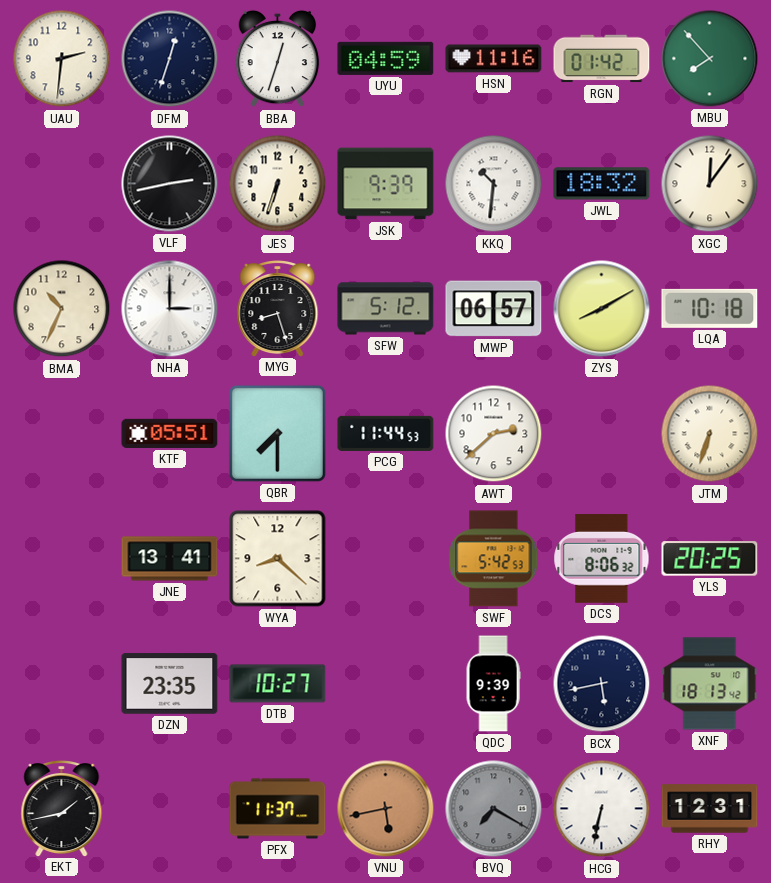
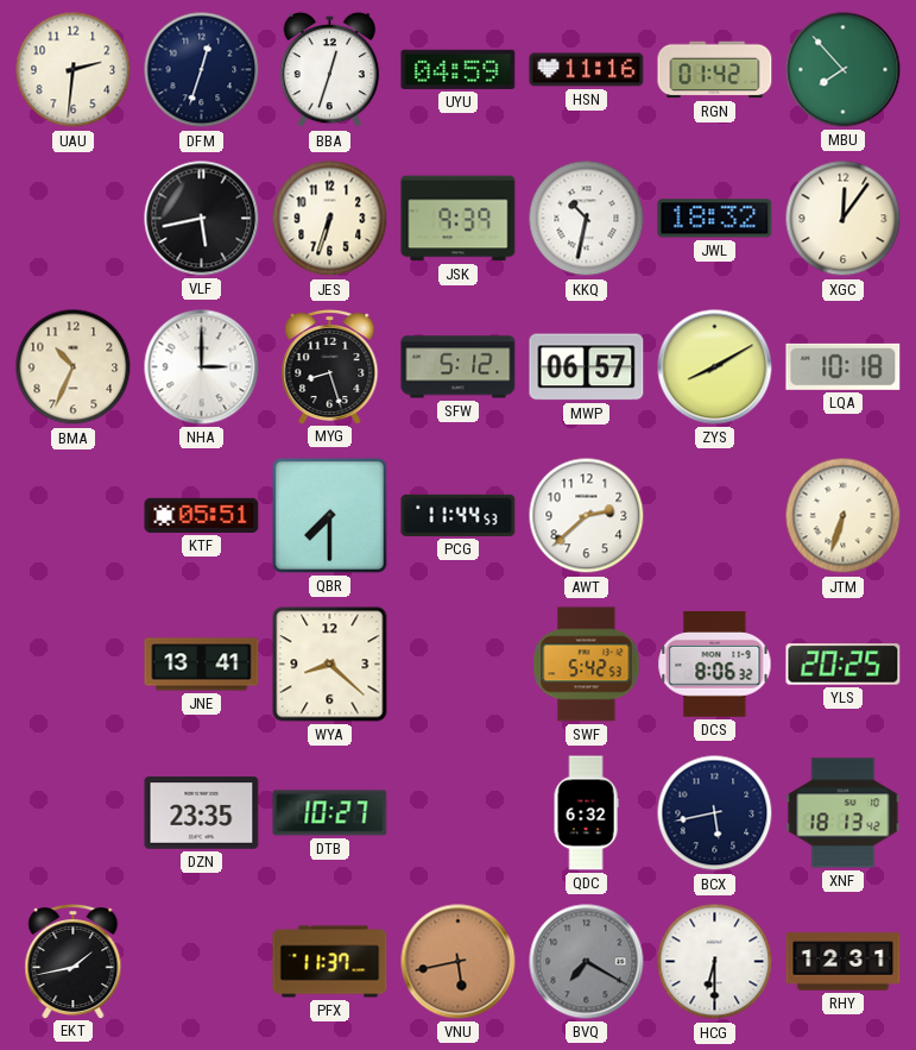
VLF: 2:43 -> 5:43 (202, 219)
KKQ: 10:31 -> 10:32 (587, 219)
QDC: 9:39 -> 6:32 (586, 813)
HCG: 6:32 -> 6:30 (715, 962)
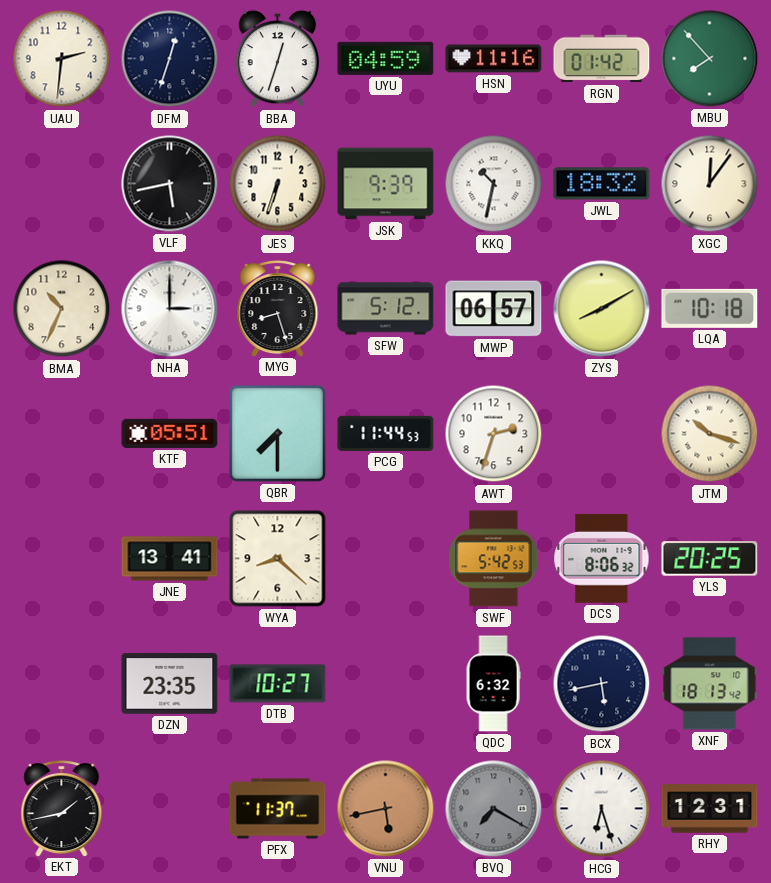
AWT: 2:38 -> 2:33 (494, 434)
JTM: 6:33 -> 10:18 (710, 434)
HCG: 6:30 -> 6:27 (602, 809)
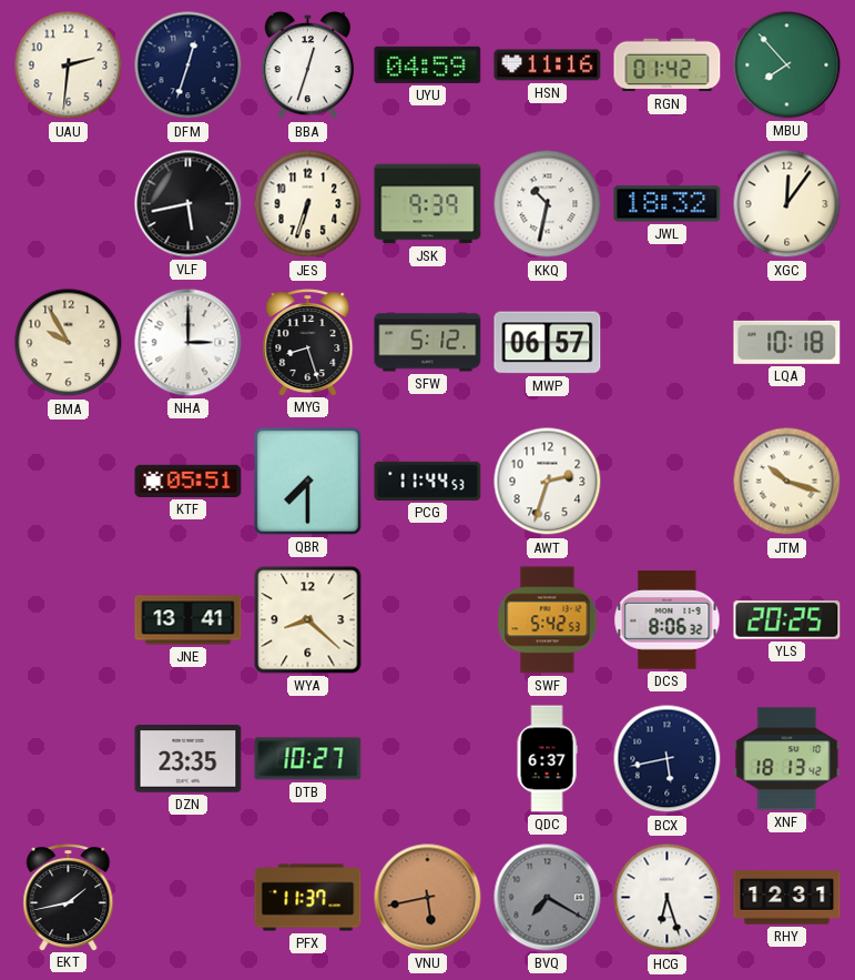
BMA: 10:34 -> 9:55 (69, 343)
ZYS: 8:10 -> none (602, 309)
QDC: 6:32 -> 6:37 (547, 759)
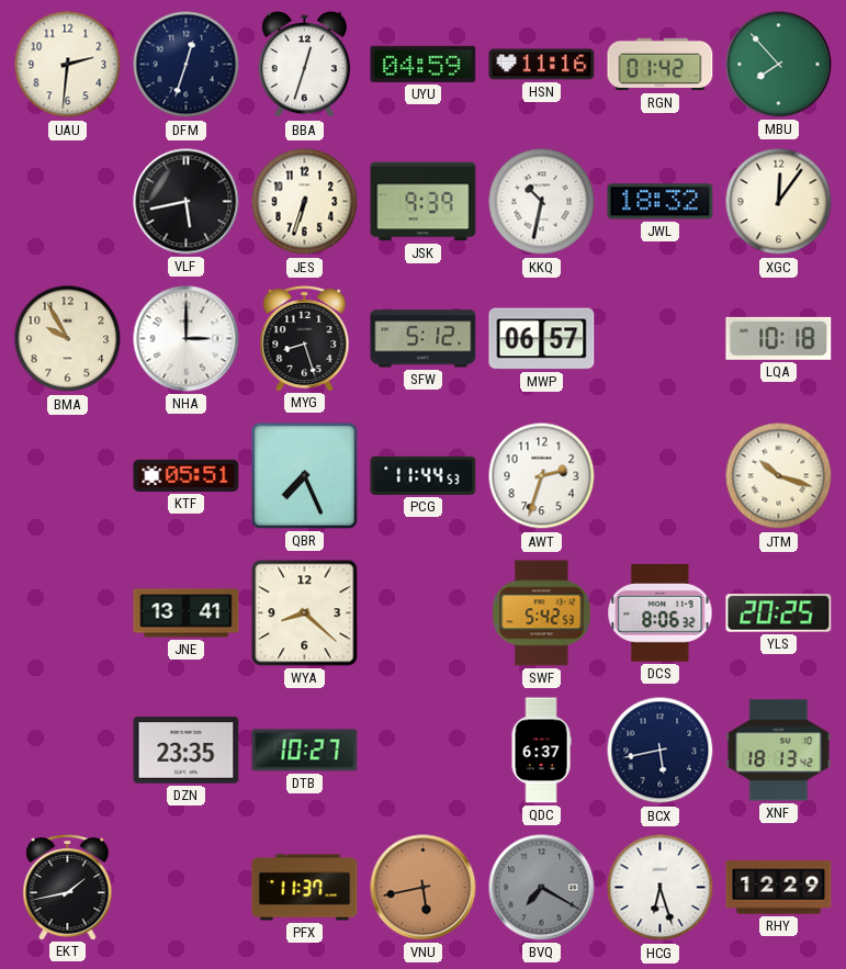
QBR: 7:30 -> 7:26 (304, 475)
RHY: 12:31 -> 12:29 (779, 888)
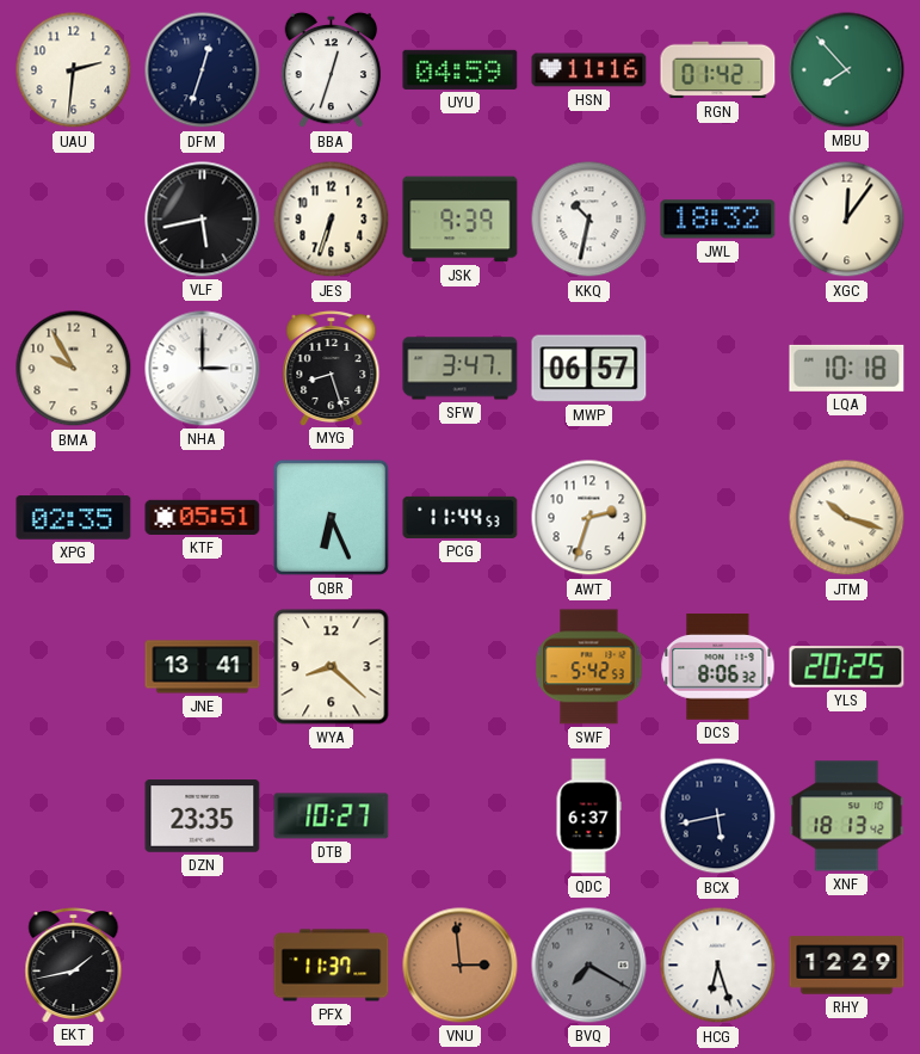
SFW: 5:12 -> 3:47 (461, 369)
XPG: none -> 02:35 (74, 518)
QBR: 7:26 -> 6:26 (331, 517)
VNU: 5:43 -> 2:59 (461, 966)
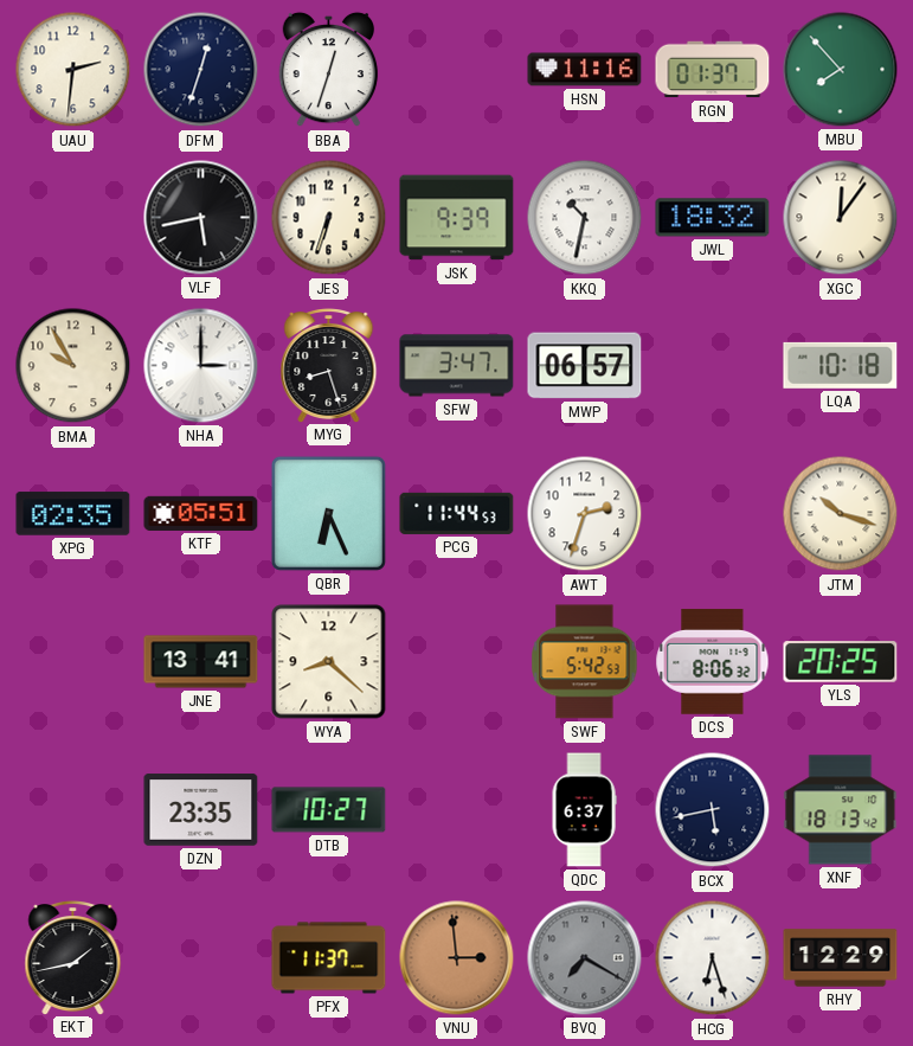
UYU: 04:59 -> none (461, 69)
RGN: 01:42 -> 01:37 (713, 70)
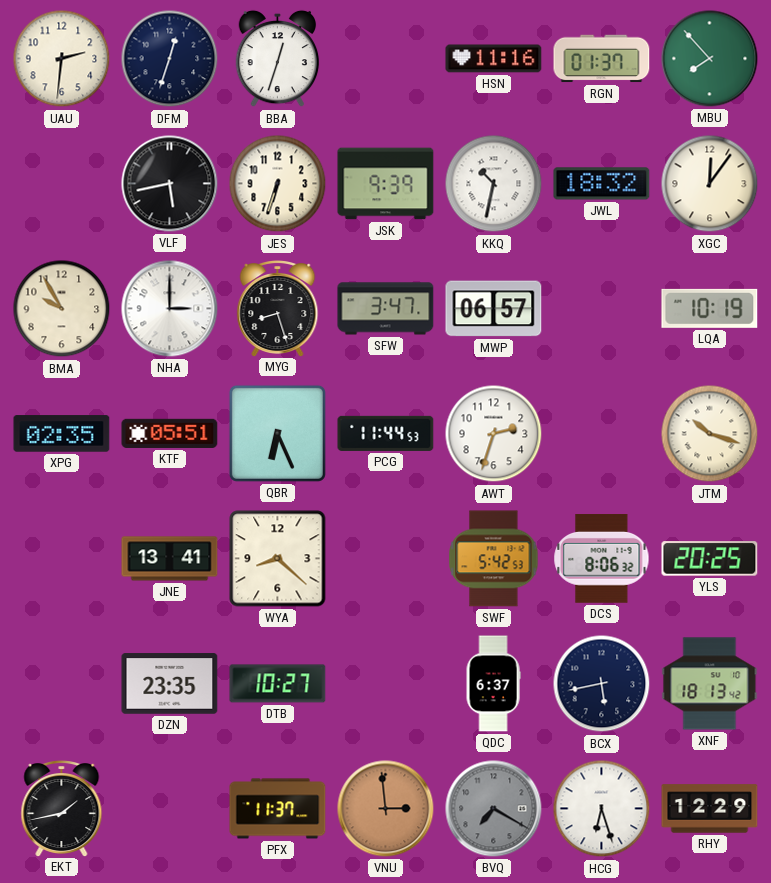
LQA: 10:18 -> 10:19 (710, 308)
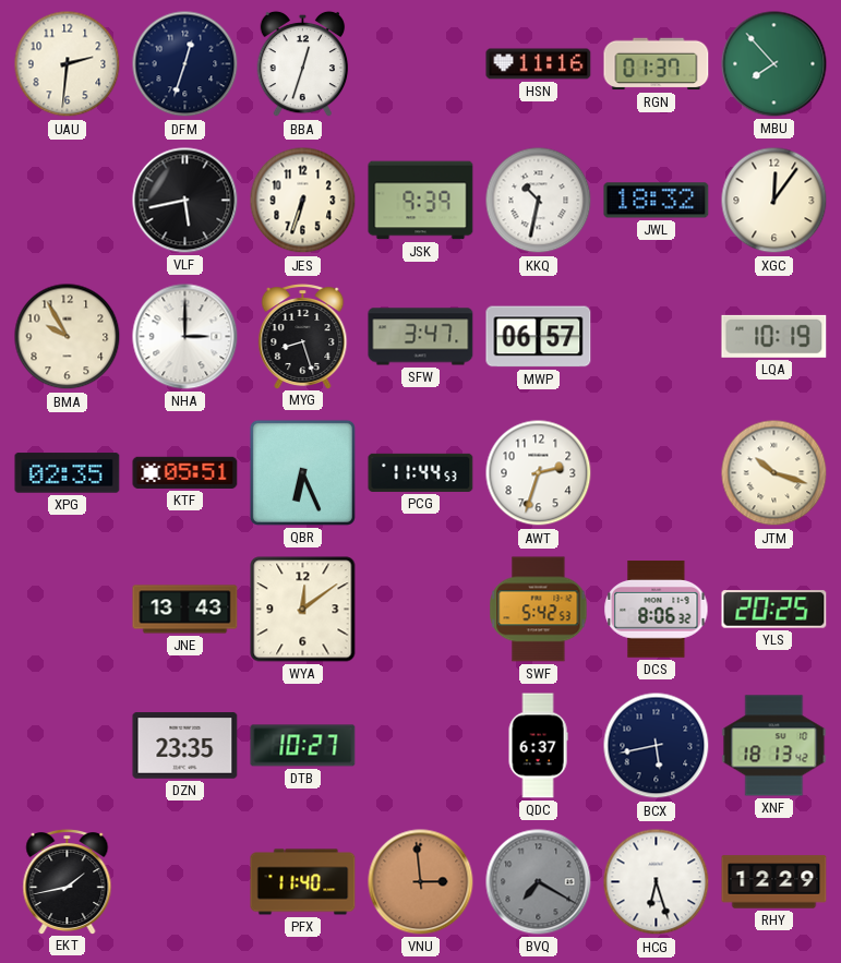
JNE: 13:41 -> 13:43 (185, 610)
WYA: 8:22 -> 12:09 (303, 610)
PFX: 11:37 -> 11:40 (303, 882)
